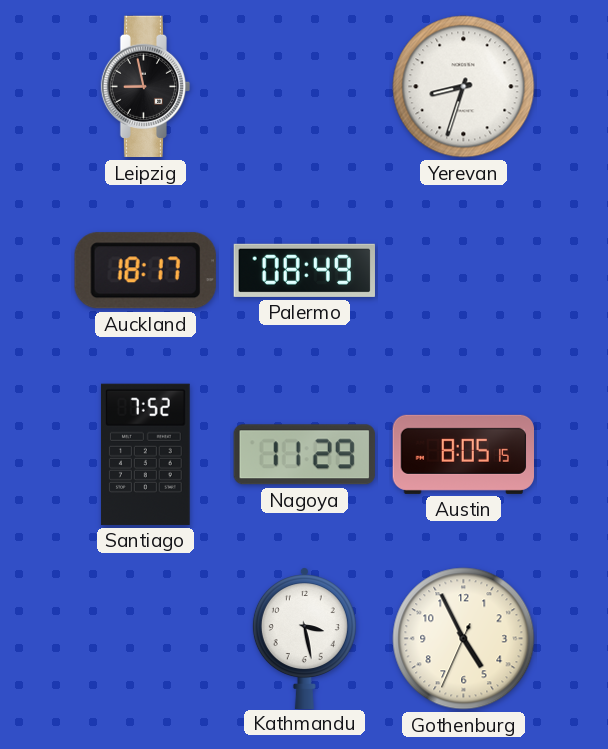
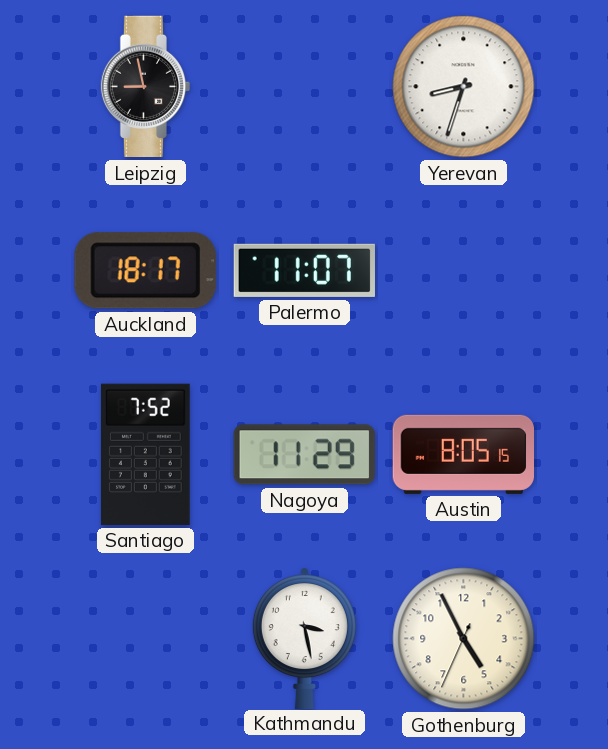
Palermo: 08:49 -> 11:07 (304, 270)
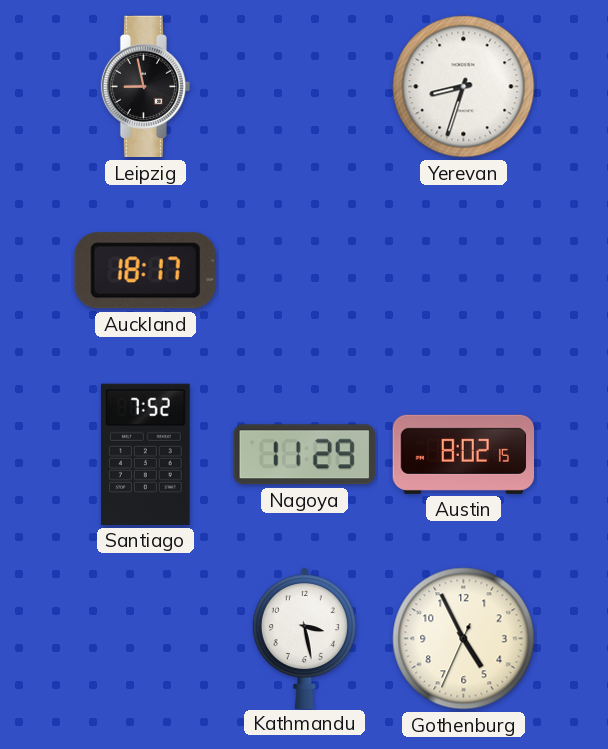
Palermo: 11:07 -> none (304, 270)
Austin: 8:05 -> 8:02 (463, 454)
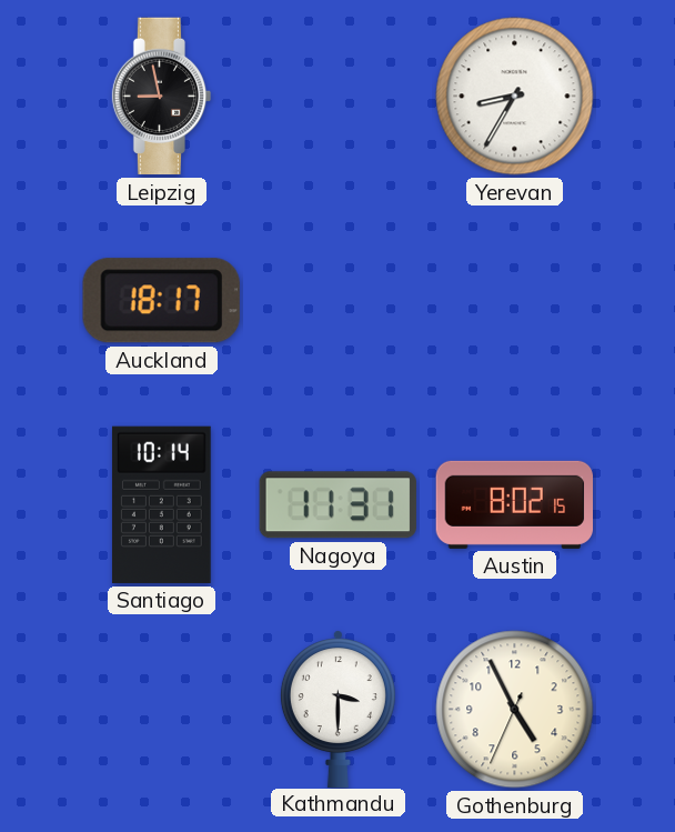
Yerevan: 8:33 -> 8:35 (515, 97)
Santiago: 7:52 -> 10:14 (161, 504)
Nagoya: 11:29 -> 11:31 (337, 505)
Kathmandu: 3:28 -> 3:30 (337, 709)
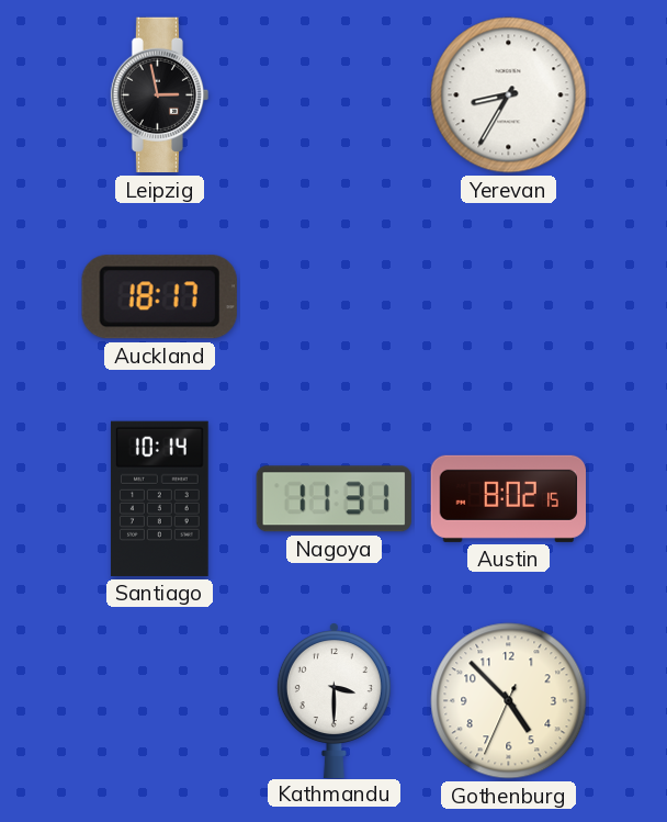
Leipzig: 8:58 -> 2:58 (160, 95)
Gothenburg: 4:55 -> 4:52 (509, 701)
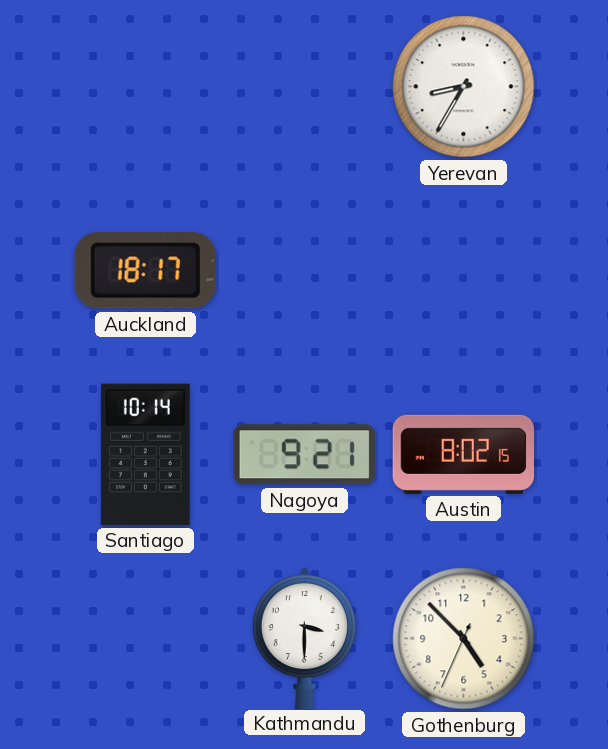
Leipzig: 2:58 -> none (160, 95)
Nagoya: 11:31 -> 9:21 (304, 455)
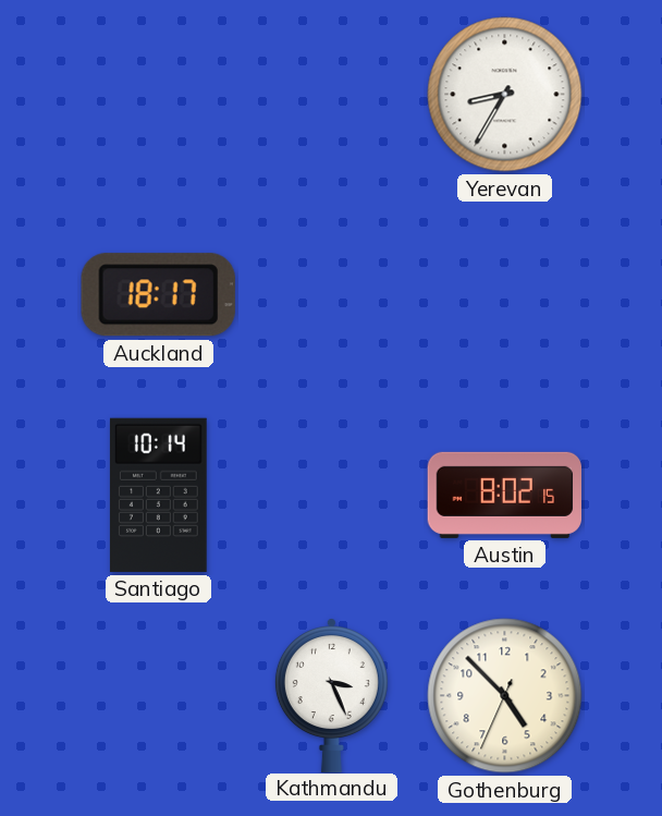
Nagoya: 9:21 -> none (304, 455)
Kathmandu: 3:30 -> 3:26 (331, 695)
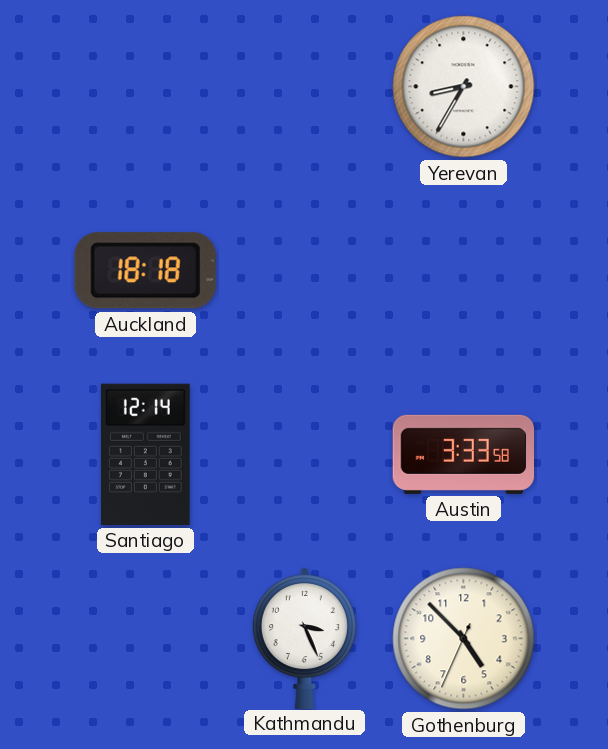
Auckland: 18:17 -> 18:18 (145, 271)
Santiago: 10:14 -> 12:14 (145, 454)
Austin: 8:02 -> 3:33 (463, 454)
